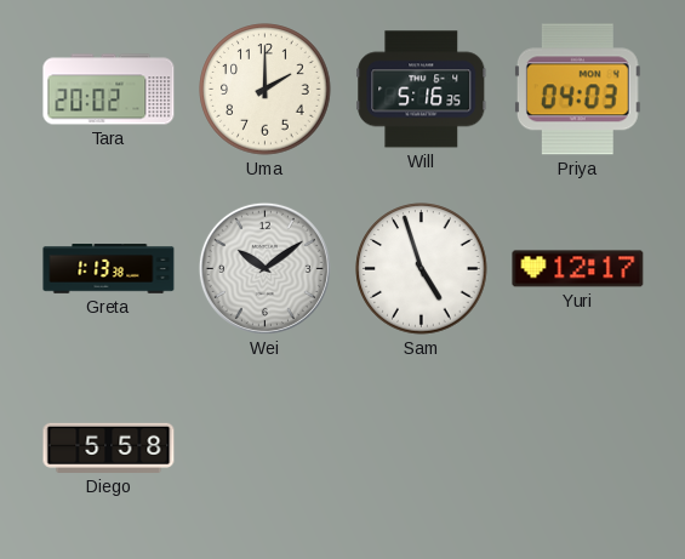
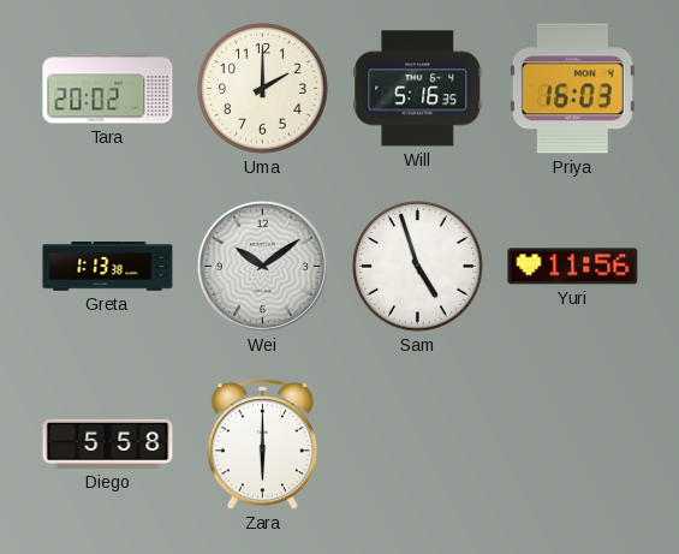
Priya: 04:03 -> 16:03 (572, 89)
Yuri: 12:17 -> 11:56 (573, 267)
Zara: none -> 6:00 (262, 445)
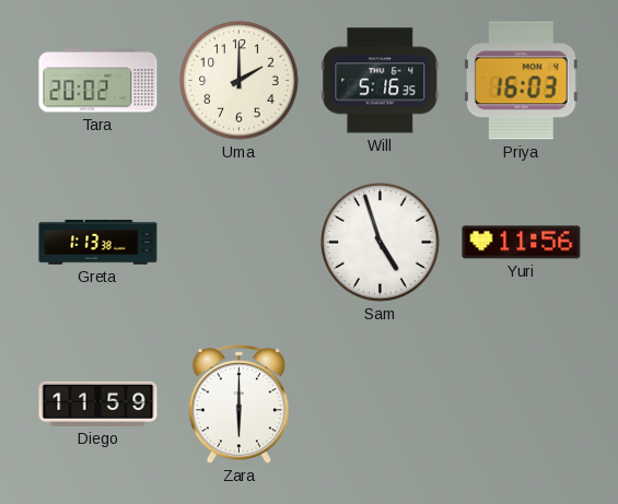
Wei: 10:09 -> none (262, 266)
Diego: 5:58 -> 11:59 (98, 403)
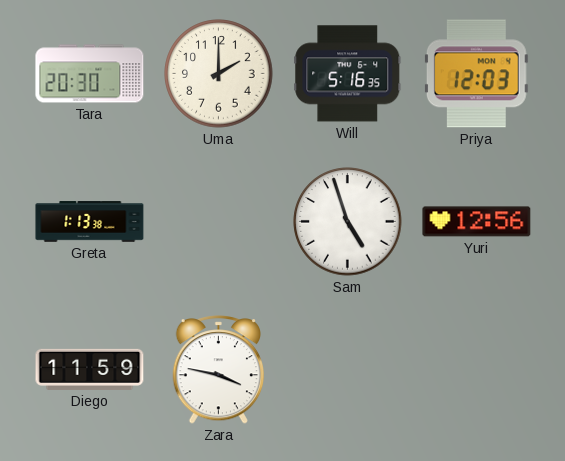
Tara: 20:02 -> 20:30 (90, 74)
Priya: 16:03 -> 12:03 (476, 74)
Yuri: 11:56 -> 12:56 (477, 222)
Zara: 6:00 -> 3:47 (218, 370)
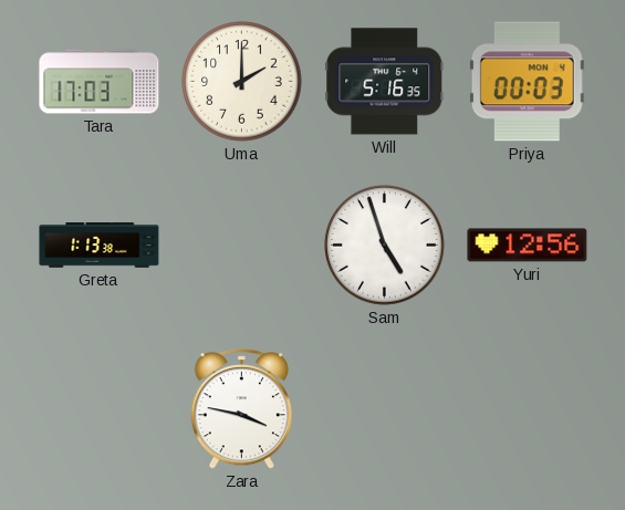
Tara: 20:30 -> 17:03 (100, 82)
Priya: 12:03 -> 00:03 (527, 82)
Diego: 11:59 -> none (90, 369)
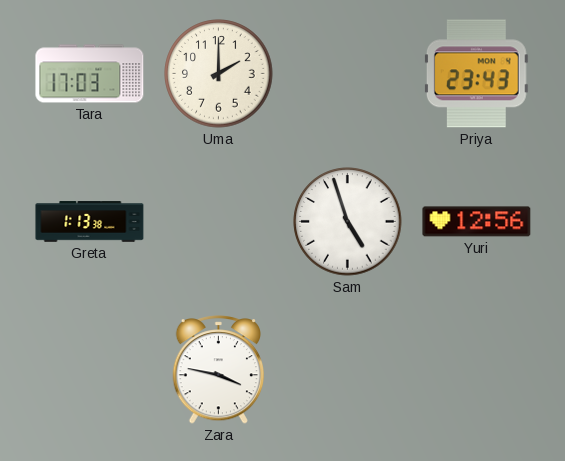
Will: 5:16 -> none (385, 82)
Priya: 00:03 -> 23:43 (476, 74)
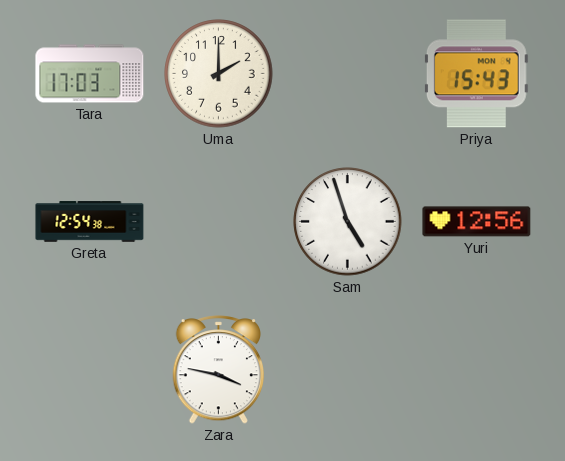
Priya: 23:43 -> 15:43 (476, 74)
Greta: 1:13 -> 12:54 (90, 222)
